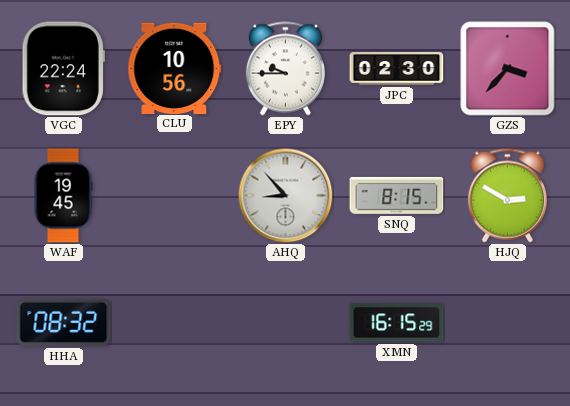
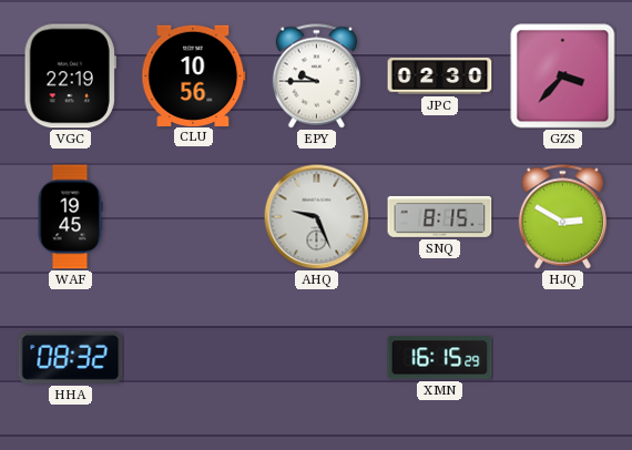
VGC: 22:24 -> 22:19 (70, 76)
AHQ: 8:53 -> 9:26 (316, 216)
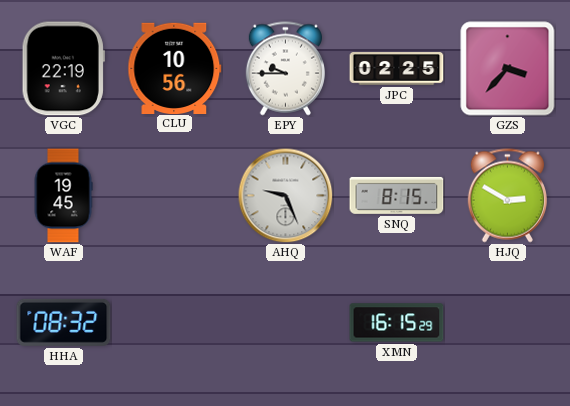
JPC: 02:30 -> 02:25 (397, 69)
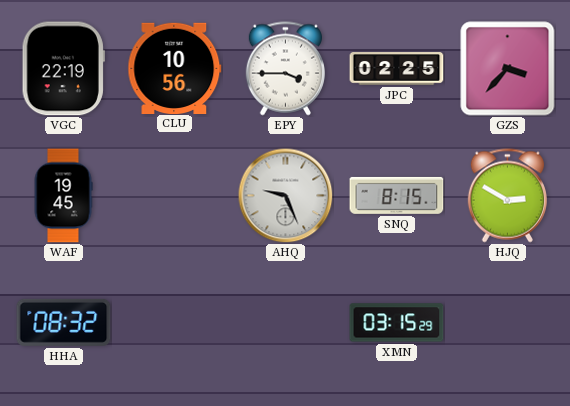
EPY: 9:45 -> 3:45 (285, 69)
XMN: 16:15 -> 03:15 (397, 323)
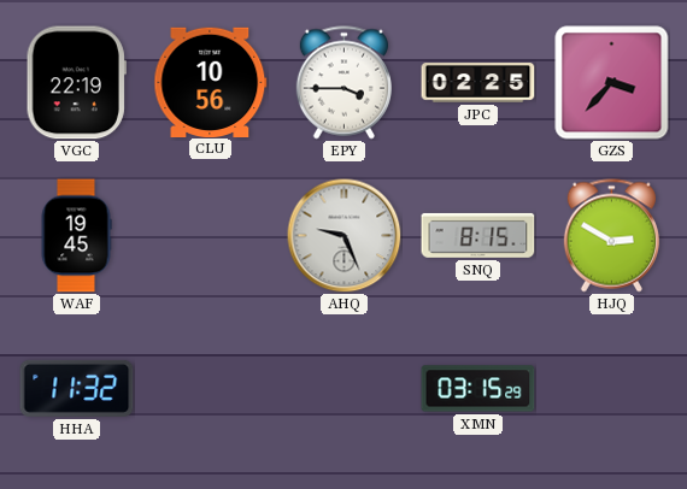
HHA: 08:32 -> 11:32 (77, 388)
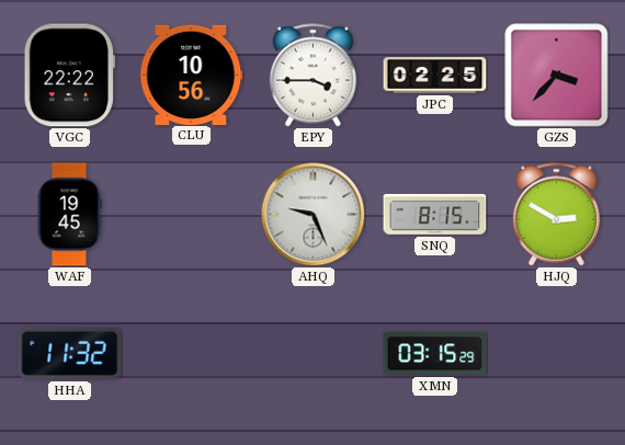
VGC: 22:19 -> 22:22 (69, 76)
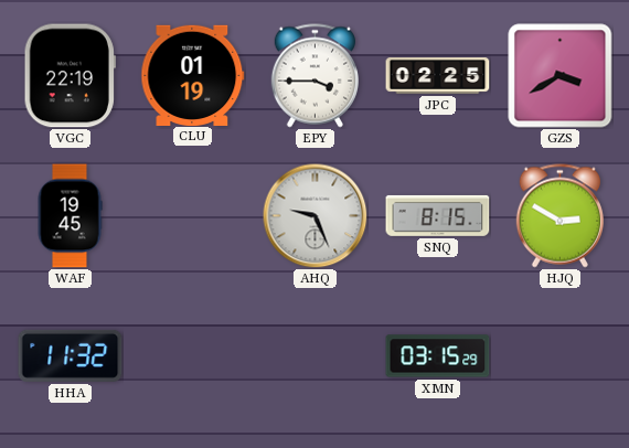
VGC: 22:22 -> 22:19 (70, 76)
CLU: 10:56 -> 01:19 (193, 75)
GZS: 3:37 -> 3:40 (561, 76)
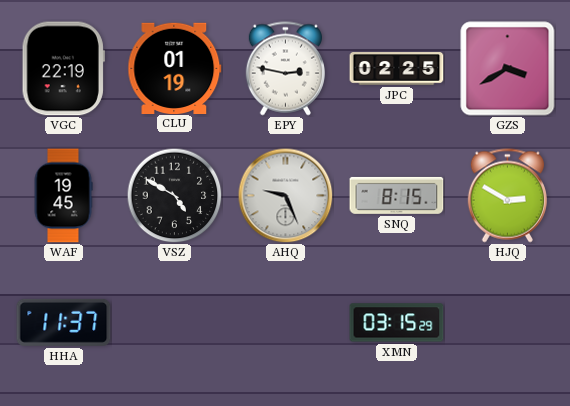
EPY: 3:45 -> 2:47 (285, 69)
VSZ: none -> 4:50 (174, 195)
HHA: 11:32 -> 11:37 (64, 322)
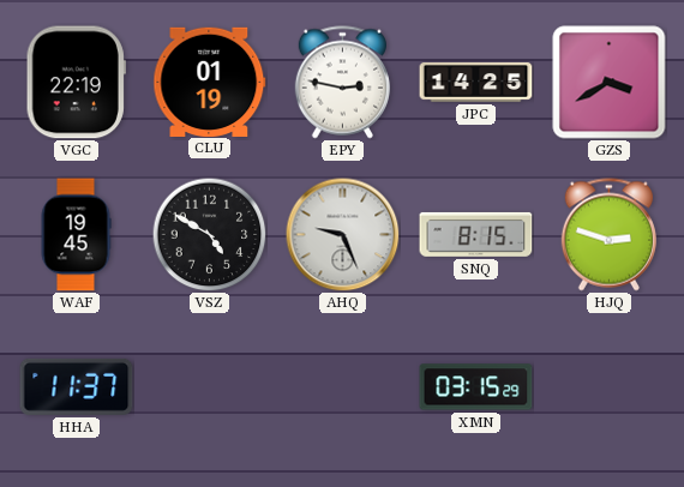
JPC: 02:25 -> 14:25 (476, 83)
HJQ: 2:50 -> 2:48 (608, 235)
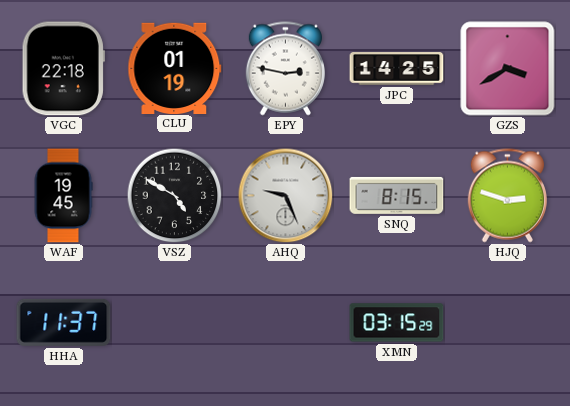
VGC: 22:19 -> 22:18 (63, 69)
